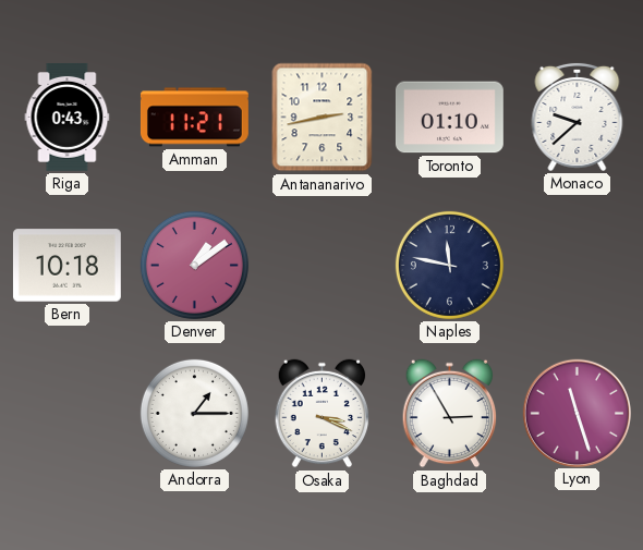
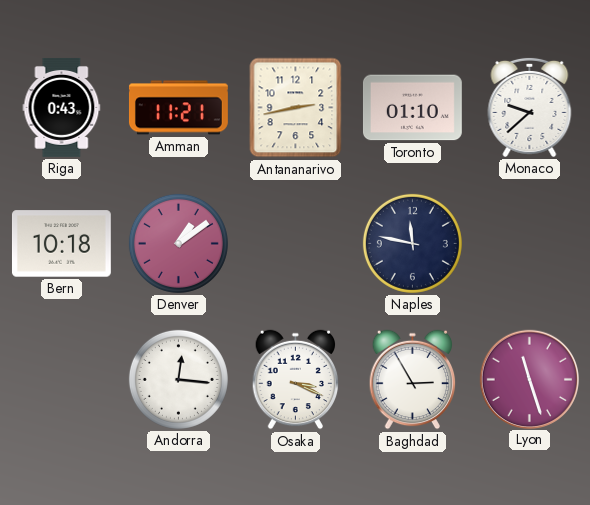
Andorra: 1:15 -> 12:16 (178, 379)
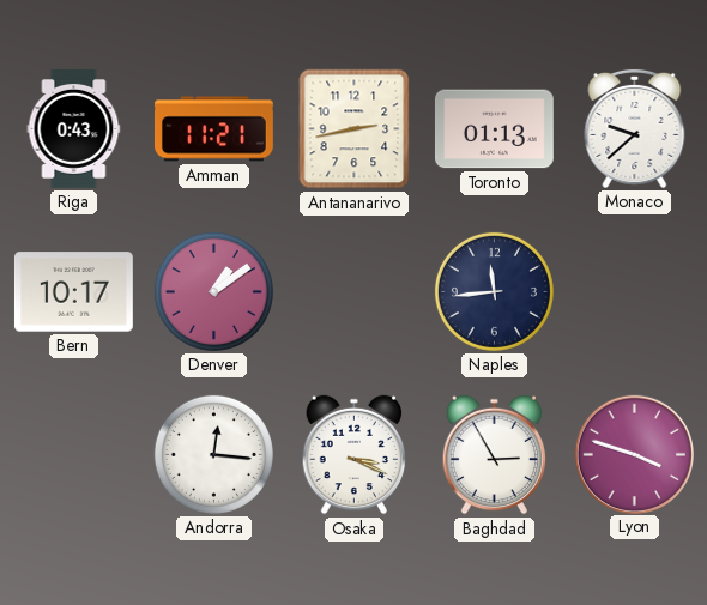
Toronto: 01:10 -> 01:13 (494, 129)
Bern: 10:18 -> 10:17 (73, 292)
Naples: 11:47 -> 11:44 (494, 291)
Lyon: 11:27 -> 3:48 (634, 454)
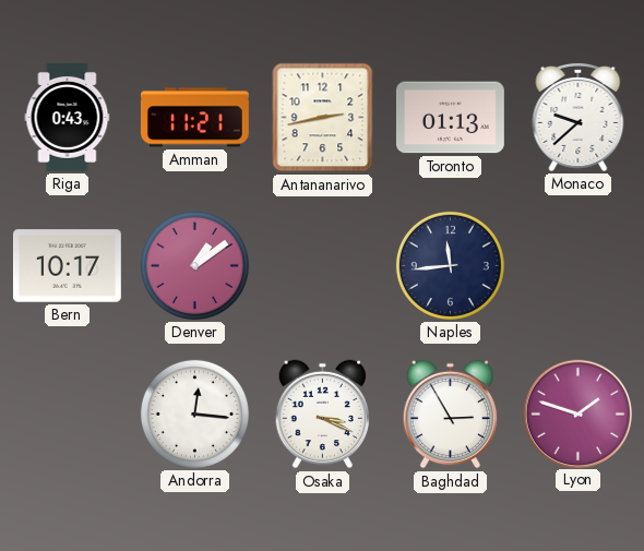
Lyon: 3:48 -> 1:48 (577, 414)
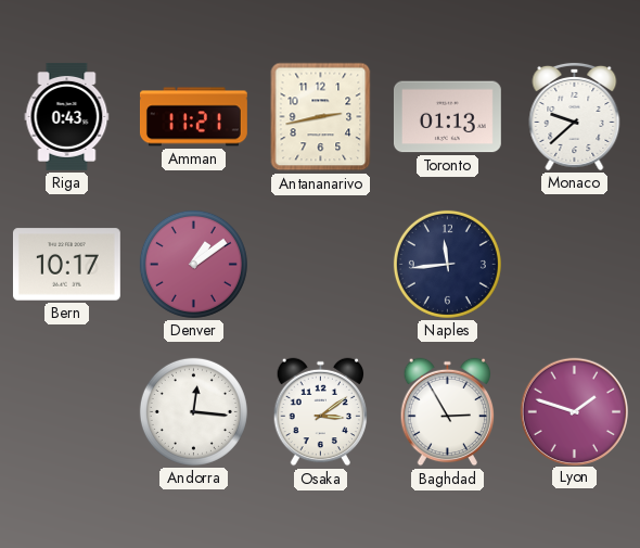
Osaka: 3:19 -> 3:09 (321, 412)
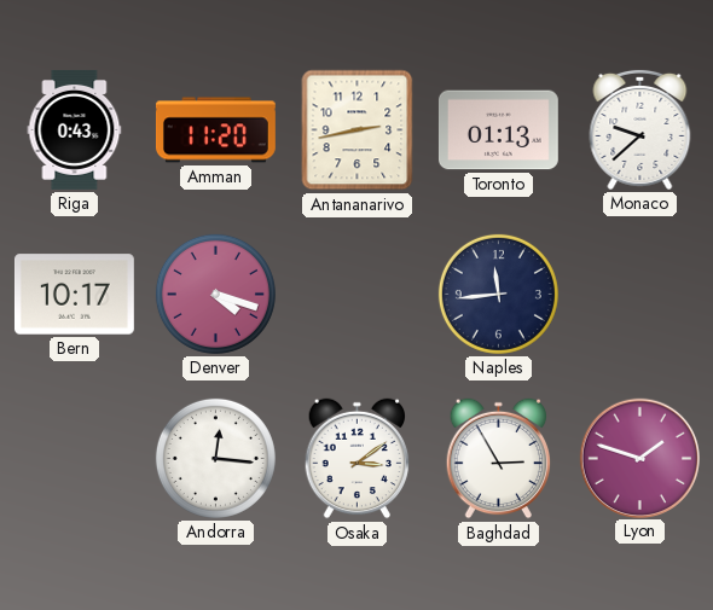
Amman: 11:21 -> 11:20 (215, 130)
Denver: 1:09 -> 4:18 (215, 294)
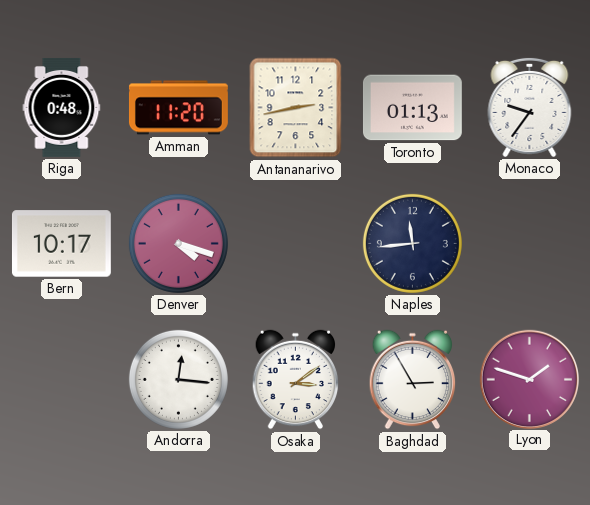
Riga: 0:43 -> 0:48 (62, 107)
Monaco: 9:38 -> 9:36 (530, 107)
